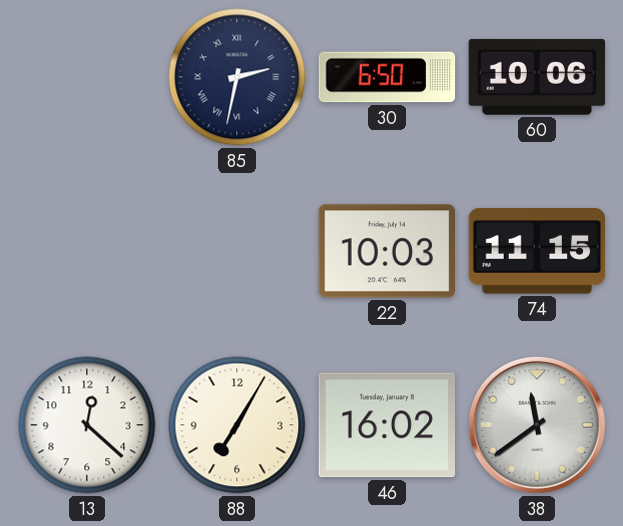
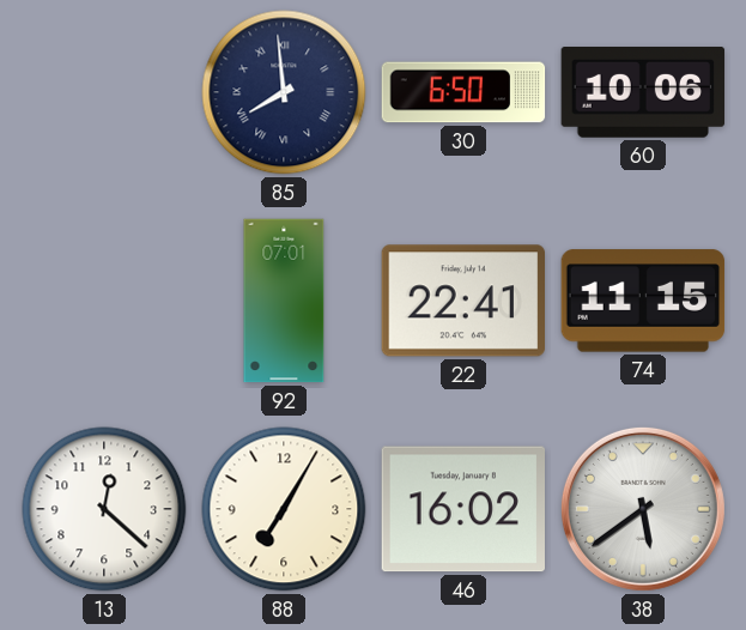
85: 2:32 -> 7:59 (284, 92)
92: none -> 07:01 (284, 301)
22: 10:03 -> 22:41 (462, 301)
38: 11:39 -> 5:39 (643, 509)
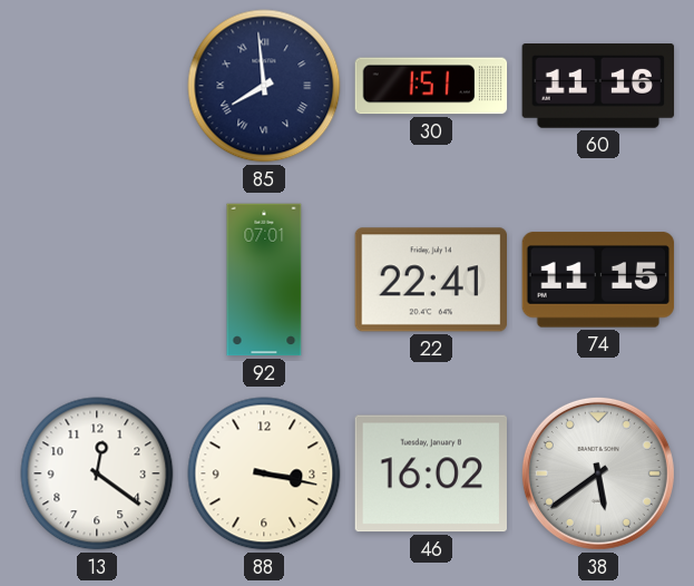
30: 6:50 -> 1:51 (431, 86)
60: 10:06 -> 11:16 (598, 87)
13: 12:22 -> 12:21 (97, 473)
88: 7:05 -> 3:17 (264, 473)
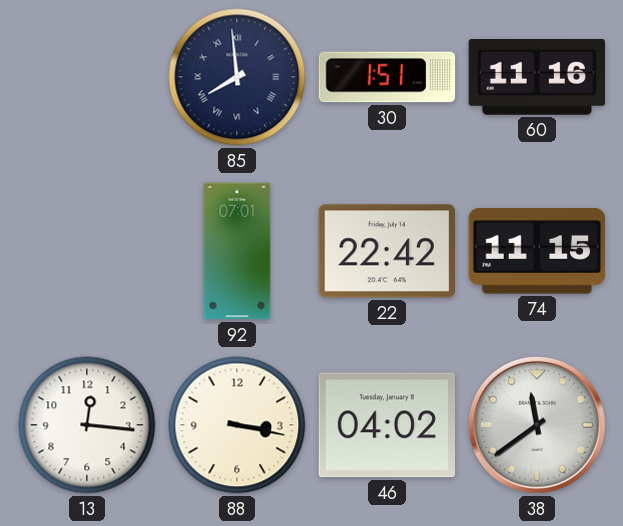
22: 22:41 -> 22:42 (386, 251)
13: 12:21 -> 12:16 (87, 425)
46: 16:02 -> 04:02 (386, 425)
38: 5:39 -> 11:39 (537, 425)
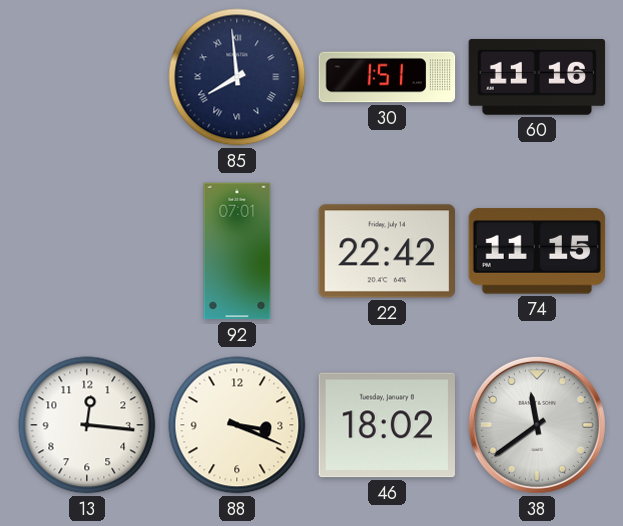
88: 3:17 -> 3:19 (237, 425)
46: 04:02 -> 18:02 (386, 425)
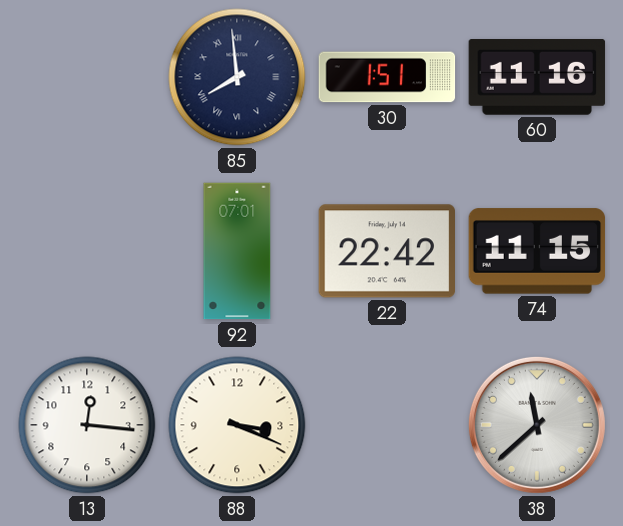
46: 18:02 -> none (386, 425)
38: 11:39 -> 11:38 (537, 425)
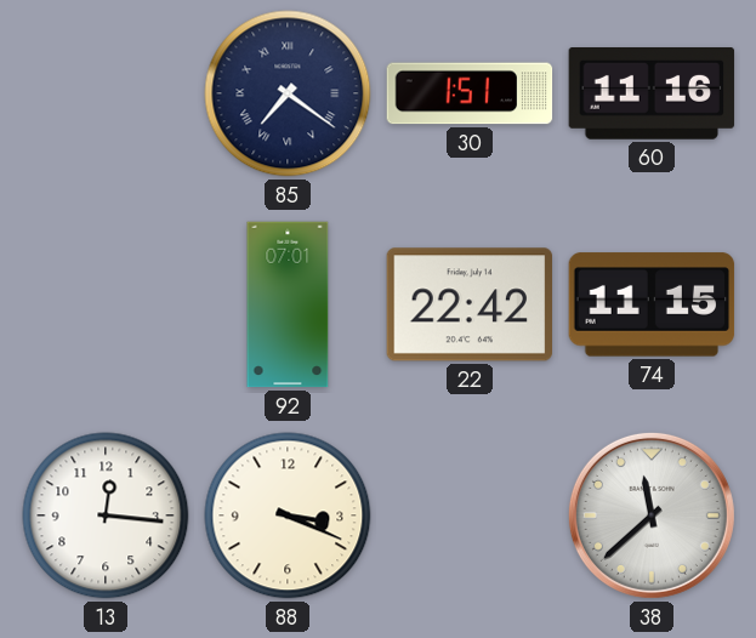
85: 7:59 -> 7:21 (288, 93)
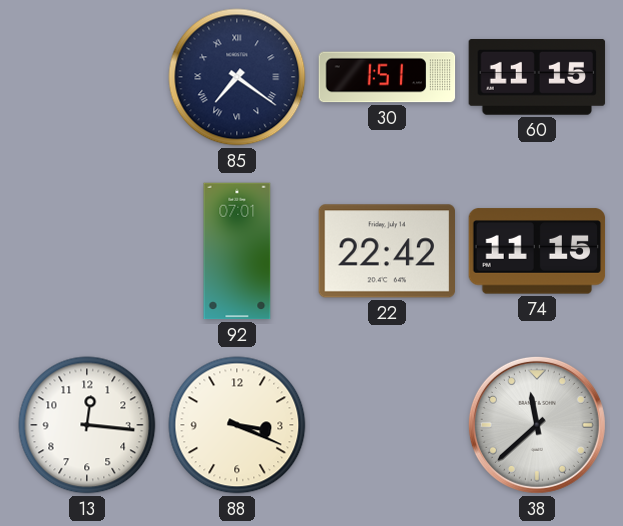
60: 11:16 -> 11:15 (537, 78)
